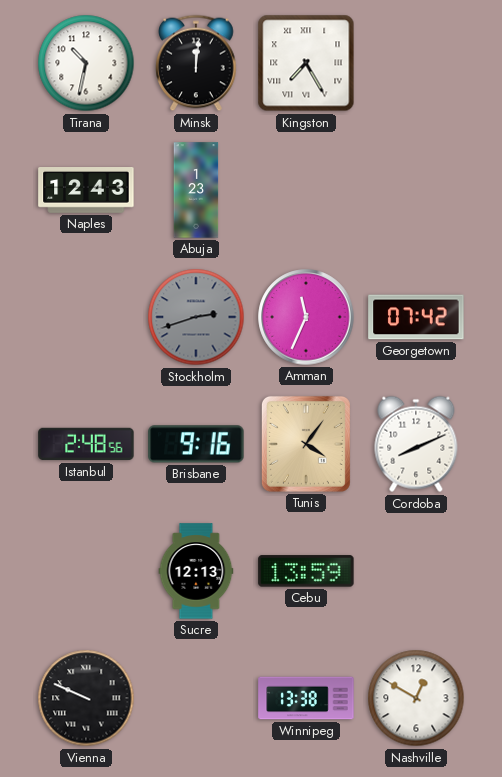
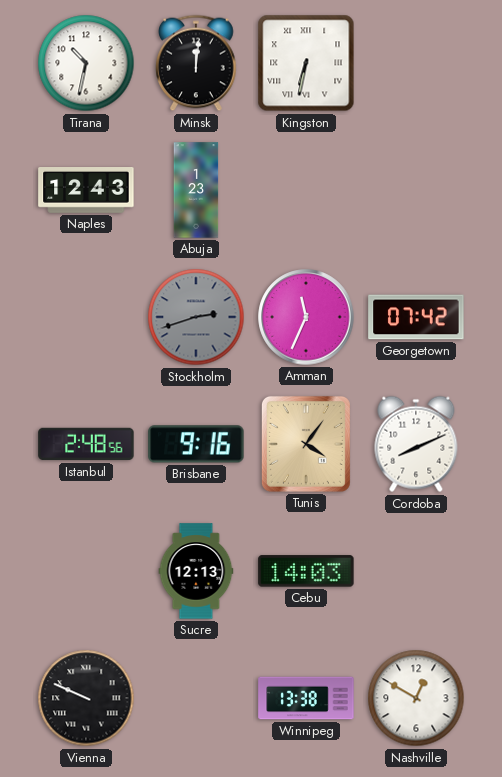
Kingston: 7:25 -> 6:32 (306, 63)
Cebu: 13:59 -> 14:03 (306, 571)
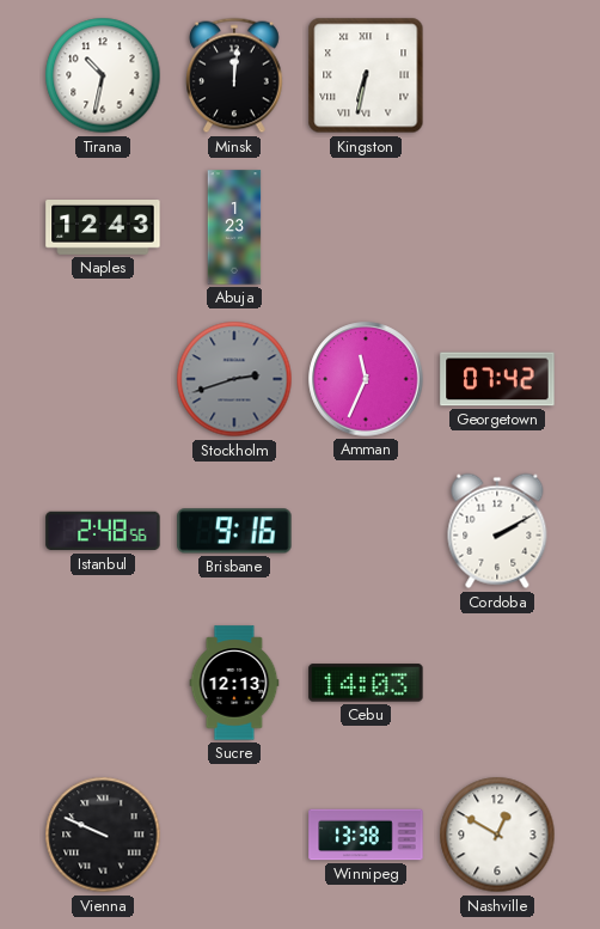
Tunis: 4:06 -> none (306, 444)
Cordoba: 8:11 -> 2:10 (497, 531)
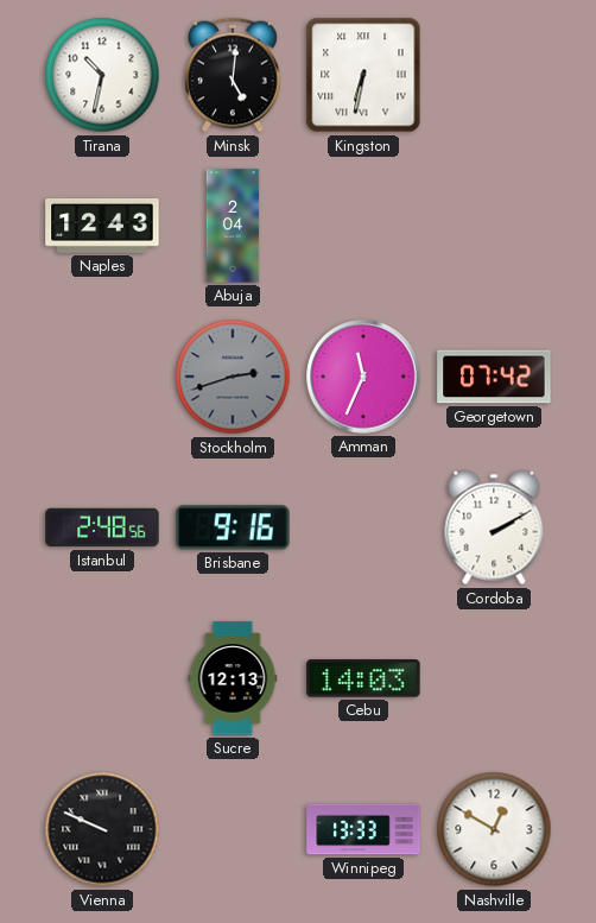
Minsk: 12:01 -> 5:01 (234, 75)
Abuja: 1:23 -> 2:04 (233, 226)
Winnipeg: 13:38 -> 13:33 (363, 829)
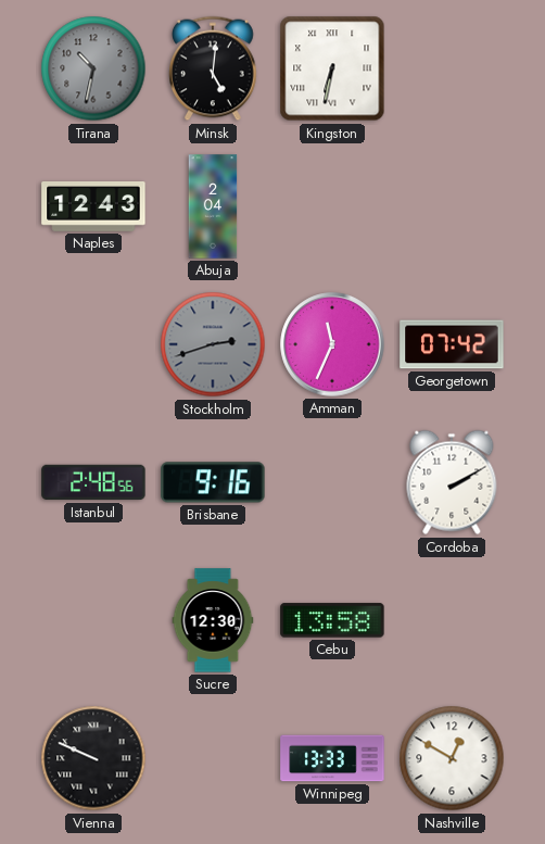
Tirana dial: white -> grey (93, 68)
Sucre: 12:13 -> 12:30 (213, 620)
Cebu: 14:03 -> 13:58 (332, 620)
